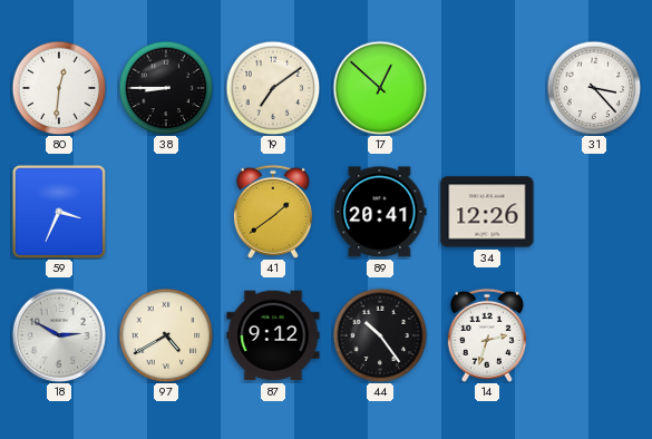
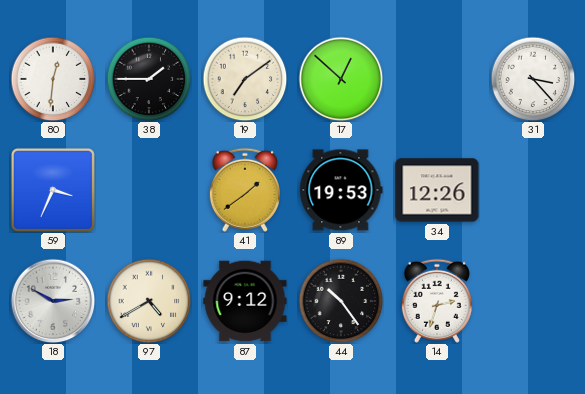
38: 8:45 -> 1:45 (149, 79)
89: 20:41 -> 19:53 (341, 190)
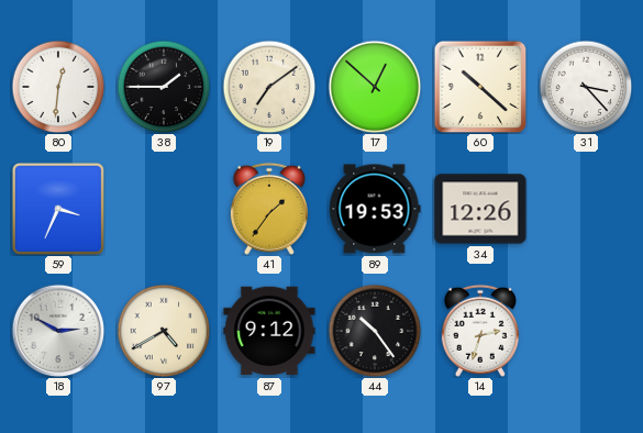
60: none -> 10:22 (480, 87)
41: 1:39 -> 1:36 (269, 209)
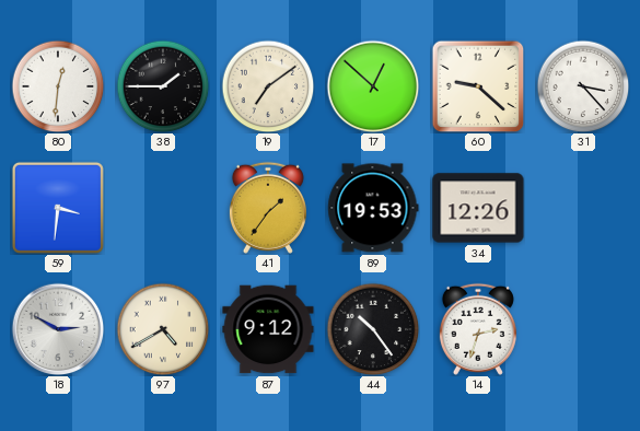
60: 10:22 -> 9:22 (478, 86)
59: 3:34 -> 3:31 (58, 208)
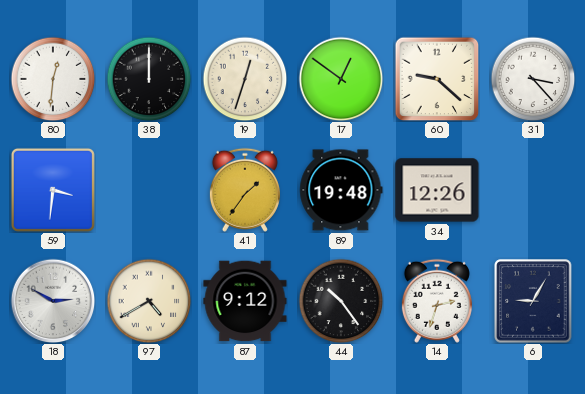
38: 1:45 -> 12:00 (149, 79)
19: 7:09 -> 12:33 (245, 79)
17: 12:52 -> 12:51 (341, 79)
89: 19:53 -> 19:48 (341, 190)
6: none -> 9:05 (533, 301)
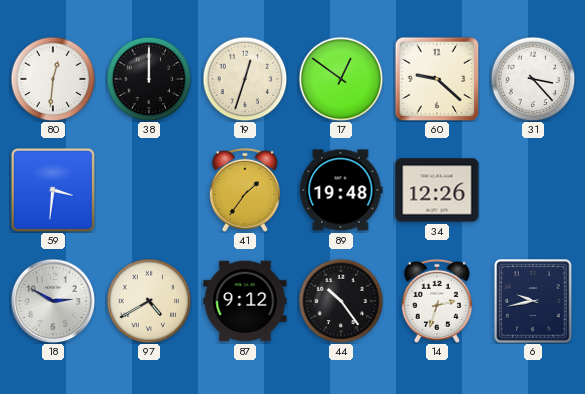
6: 9:05 -> 9:43 (533, 301)
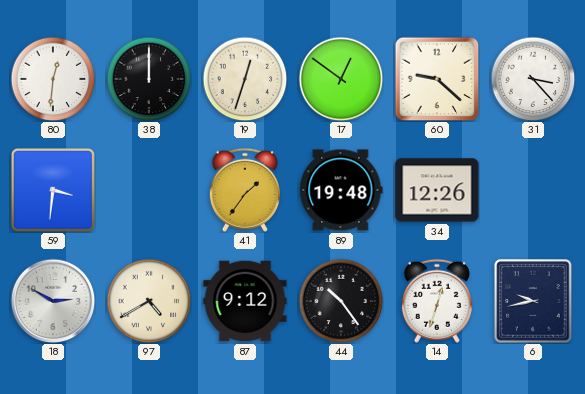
14: 2:33 -> 12:33 (437, 301)
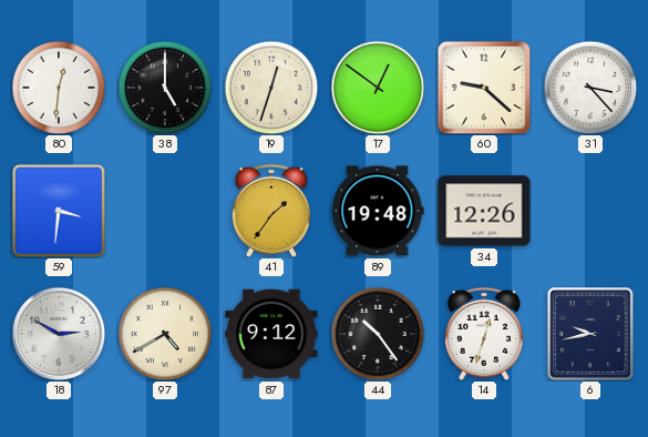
38: 12:00 -> 5:00 (165, 88)
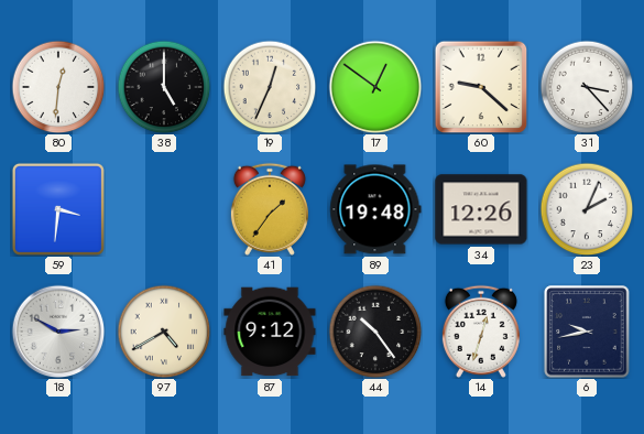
19: 12:33 -> 12:34 (270, 87)
23: none -> 2:04 (587, 209)
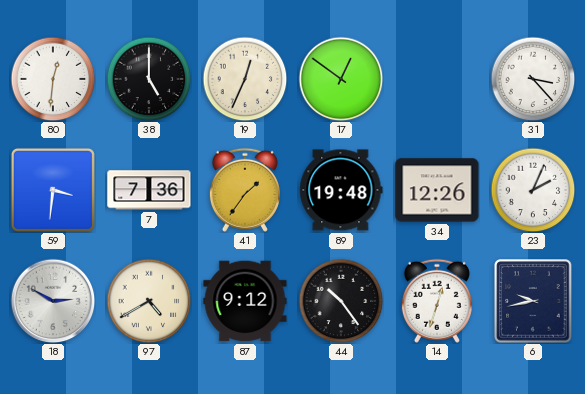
60: 9:22 -> none (481, 87)
7: none -> 7:36 (149, 190)
